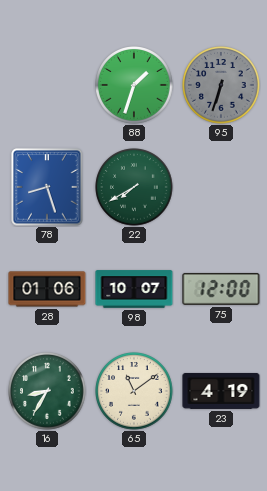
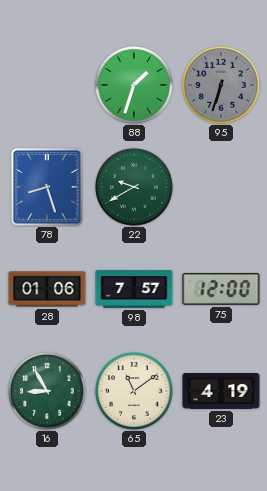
22: 7:40 -> 9:40 (134, 187)
98: 10:07 -> 7:57 (134, 289)
16: 8:35 -> 8:55 (47, 391)
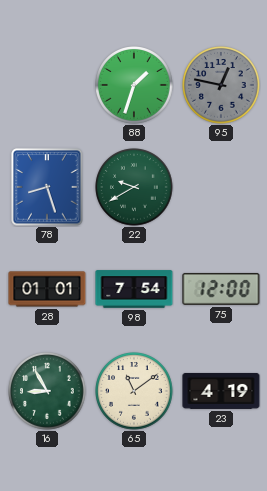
95: 6:33 -> 12:47 (221, 85)
28: 01:06 -> 01:01 (47, 289)
98: 7:57 -> 7:54 (134, 289)
